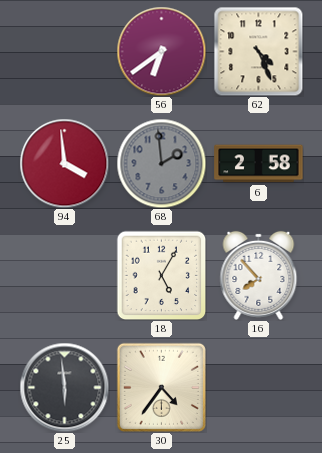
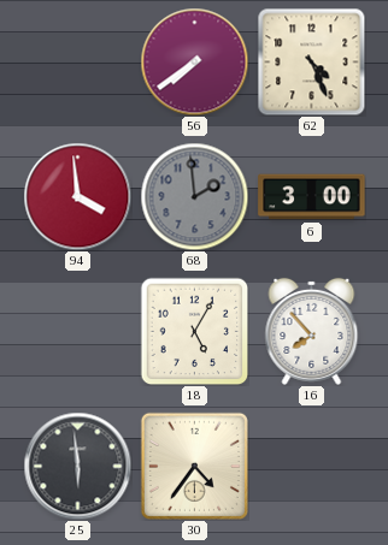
56: 6:39 -> 7:39 (194, 61)
6: 2:58 -> 3:00 (312, 197)
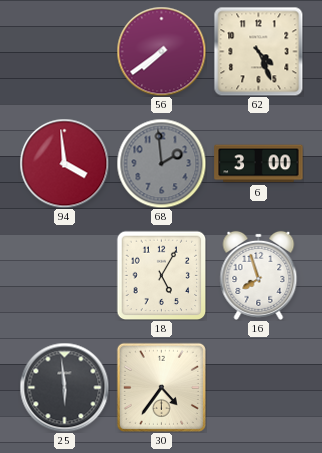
16: 7:53 -> 7:57 (259, 275)
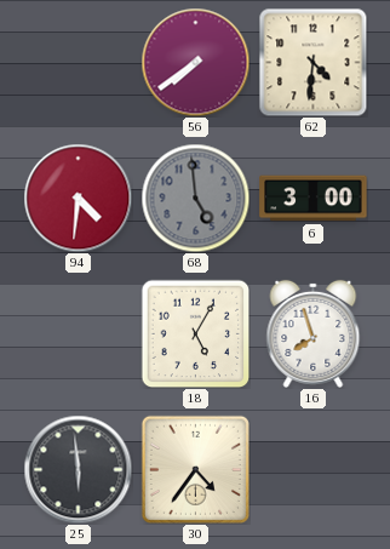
62: 4:26 -> 4:31 (312, 62)
94: 3:59 -> 4:31 (78, 198)
68: 1:59 -> 4:59 (195, 198)
